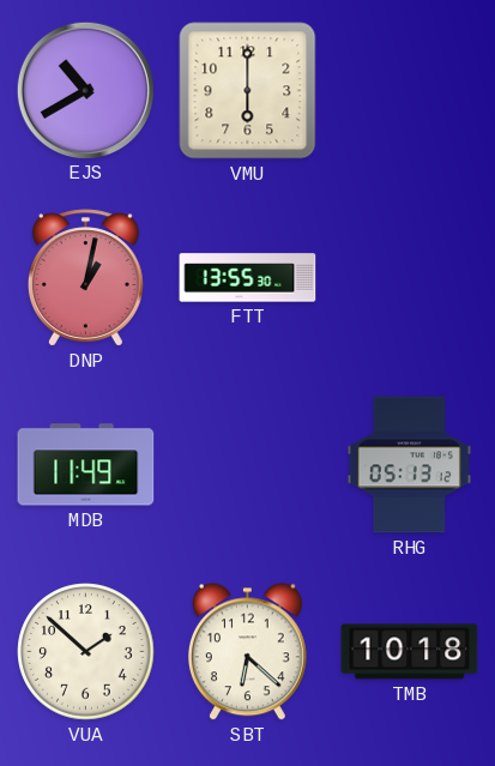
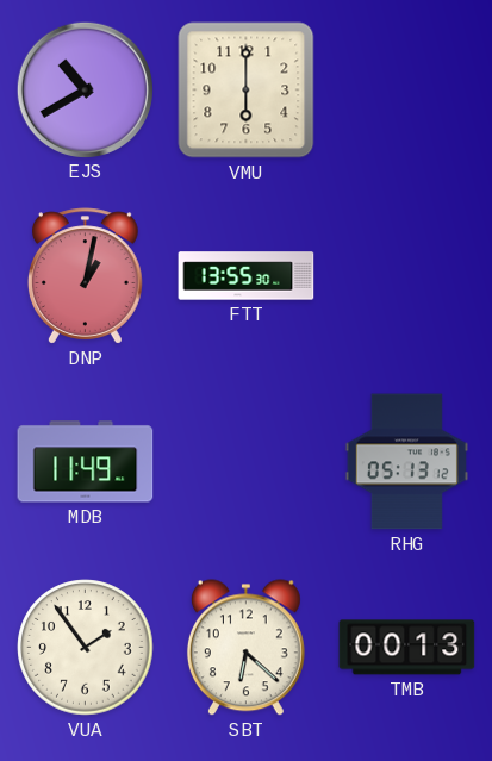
VUA: 1:52 -> 1:54 (86, 648)
TMB: 10:18 -> 00:13 (407, 648)
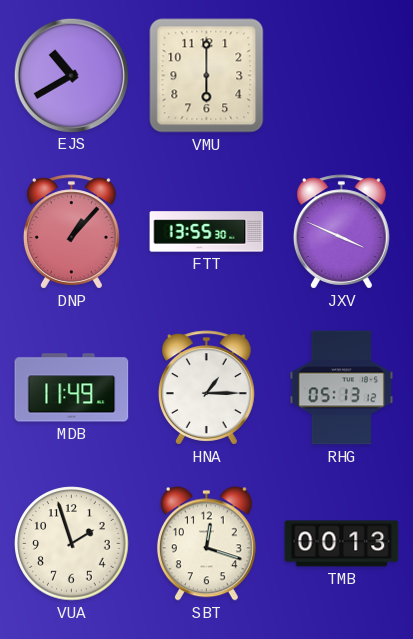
DNP: 1:02 -> 1:07 (71, 232)
JXV: none -> 3:49 (341, 232)
HNA: none -> 1:15 (206, 388)
VUA: 1:54 -> 1:57 (72, 544)
SBT: 6:22 -> 12:18 (206, 544)
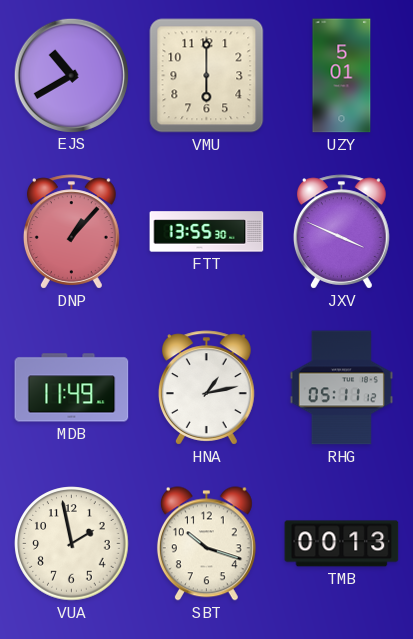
UZY: none -> 5:01 (342, 76)
HNA: 1:15 -> 1:13 (206, 388)
RHG: 05:13 -> 05:11 (341, 388)
VUA: 1:57 -> 1:58 (72, 544)
SBT: 12:18 -> 10:18 (206, 544)
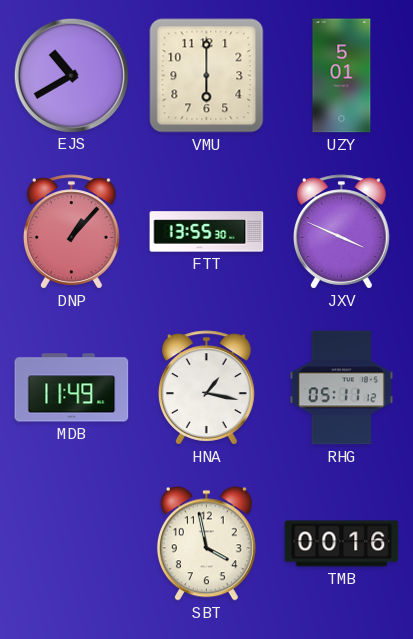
HNA: 1:13 -> 1:17 (206, 388)
VUA: 1:58 -> none (72, 544)
SBT: 10:18 -> 3:58 (206, 544)
TMB: 00:13 -> 00:16 (342, 544)
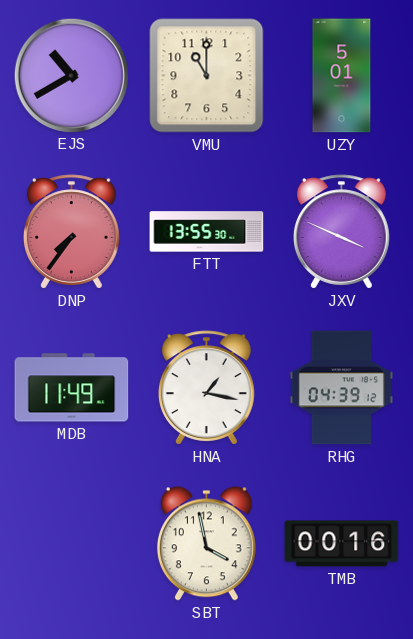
VMU: 6:00 -> 11:00 (207, 76)
DNP: 1:07 -> 7:36 (71, 232)
RHG: 05:11 -> 04:39 (341, 388)
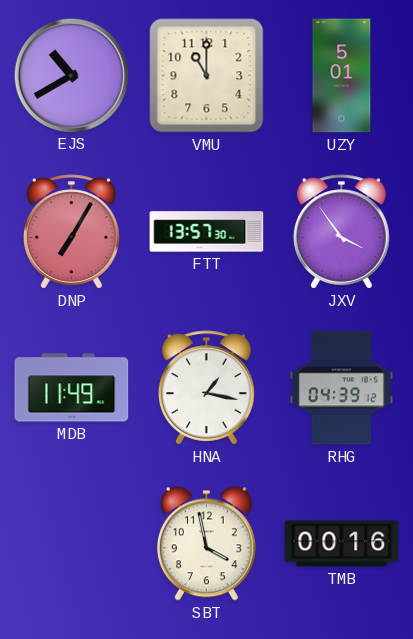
DNP: 7:36 -> 7:05 (71, 232)
FTT: 13:55 -> 13:57 (207, 232)
JXV: 3:49 -> 3:54 (341, 232)
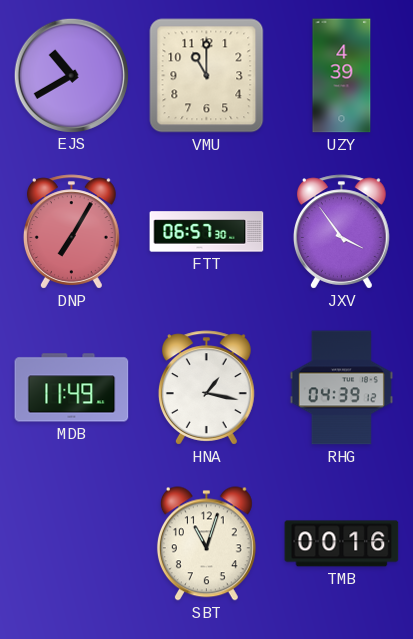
UZY: 5:01 -> 4:39 (342, 76)
FTT: 13:57 -> 06:57 (207, 232)
SBT: 3:58 -> 11:03 (206, 544)
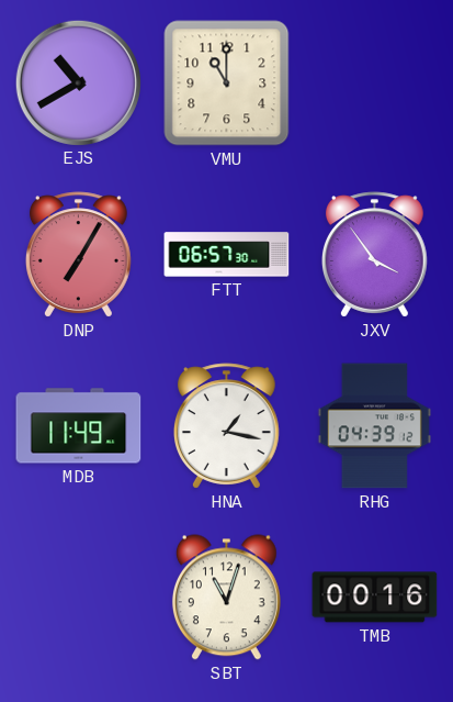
UZY: 4:39 -> none (342, 76)
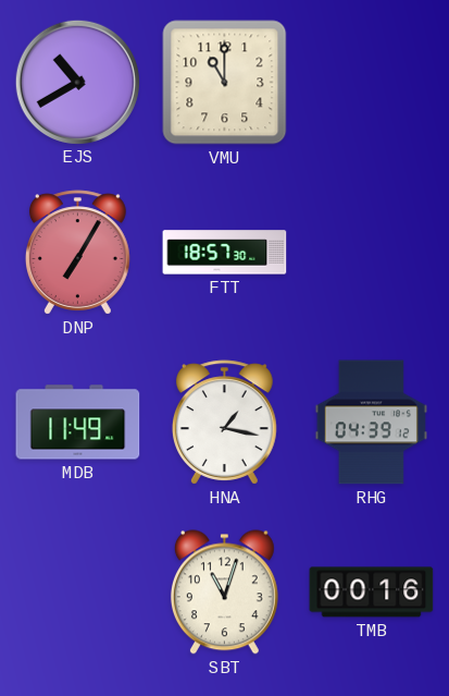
FTT: 06:57 -> 18:57 (225, 253)
JXV: 3:54 -> none (374, 255)
